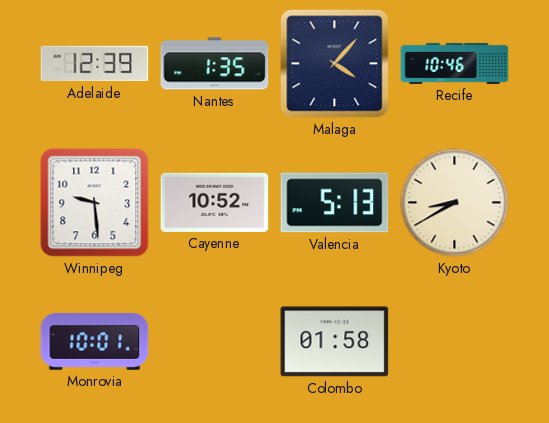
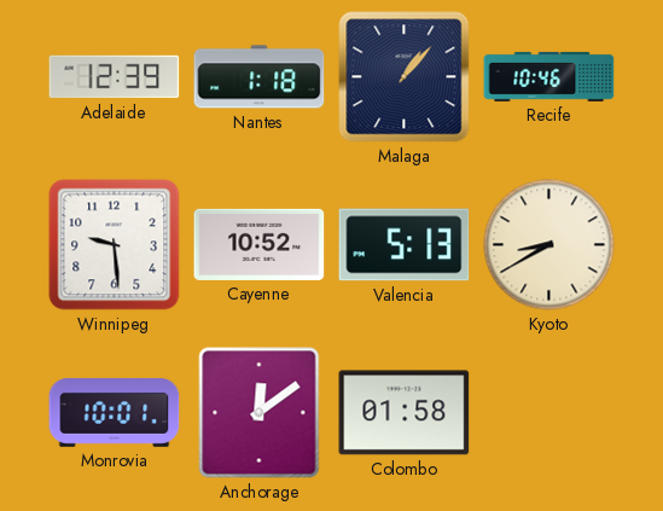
Nantes: 1:35 -> 1:18 (260, 77)
Malaga: 4:07 -> 1:07 (405, 77)
Anchorage: none -> 12:09 (260, 413)
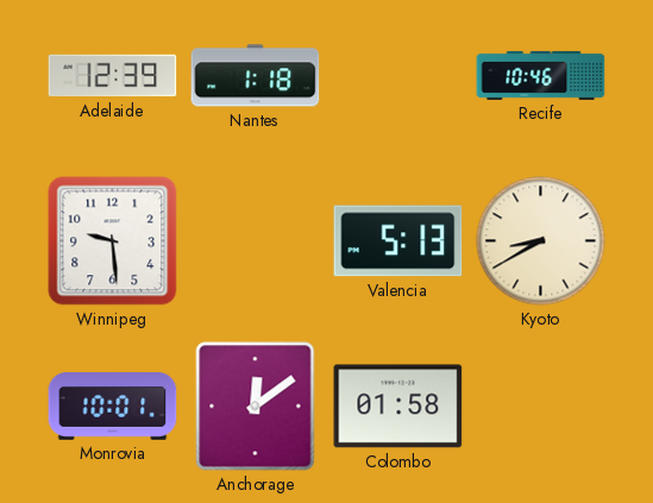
Malaga: 1:07 -> none (405, 77)
Cayenne: 10:52 -> none (260, 244)
